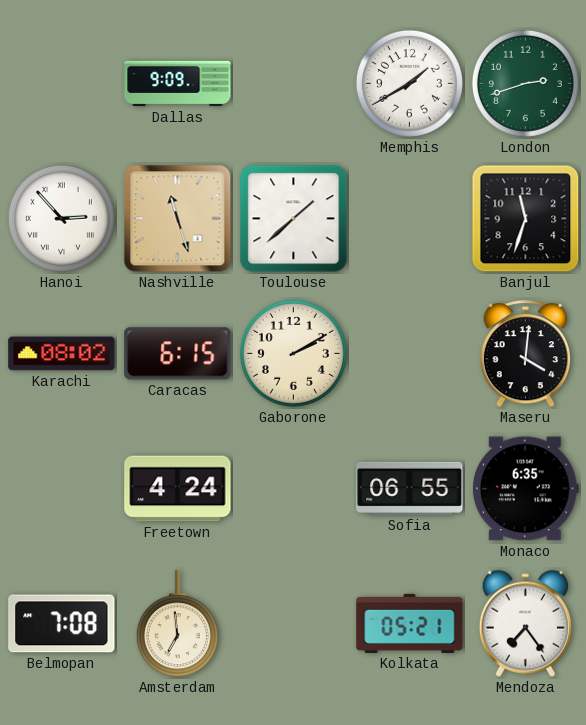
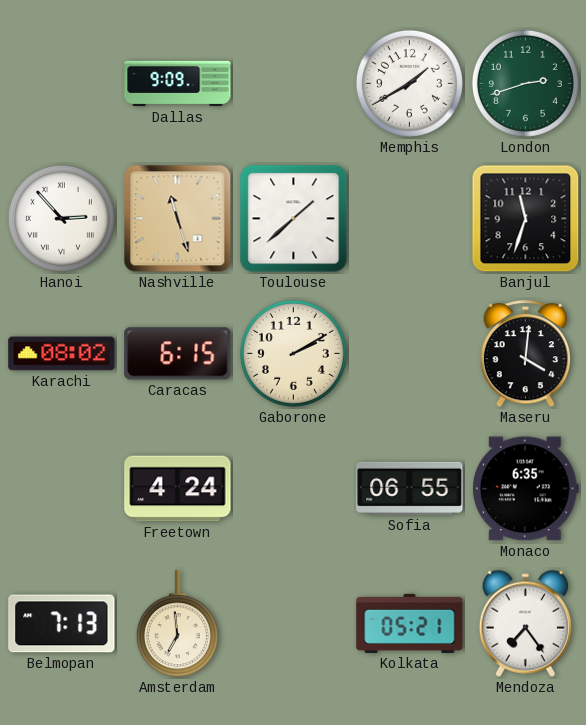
Belmopan: 7:08 -> 7:13 (62, 624)
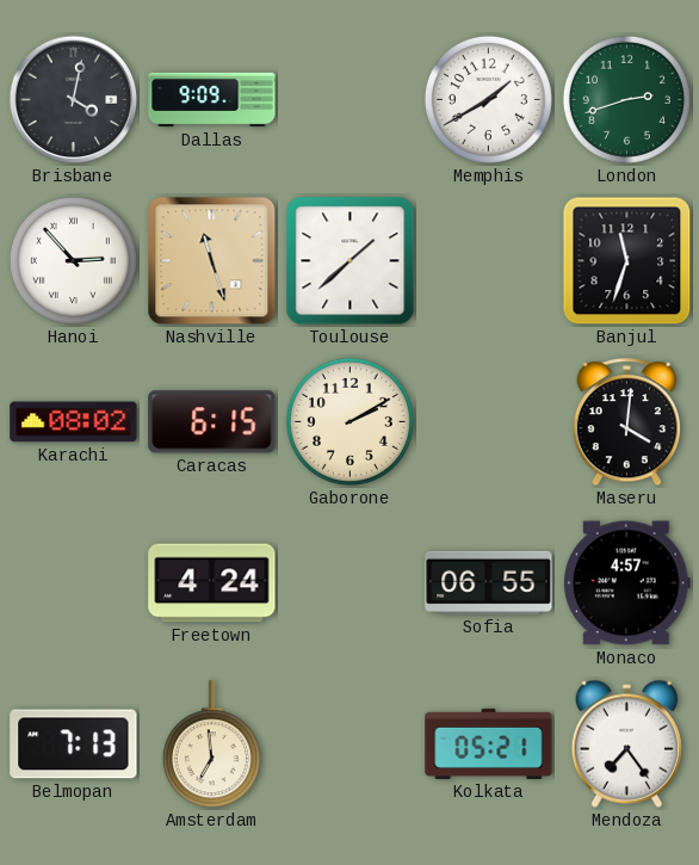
Brisbane: none -> 4:02 (74, 100)
Monaco: 6:35 -> 4:57 (626, 583)
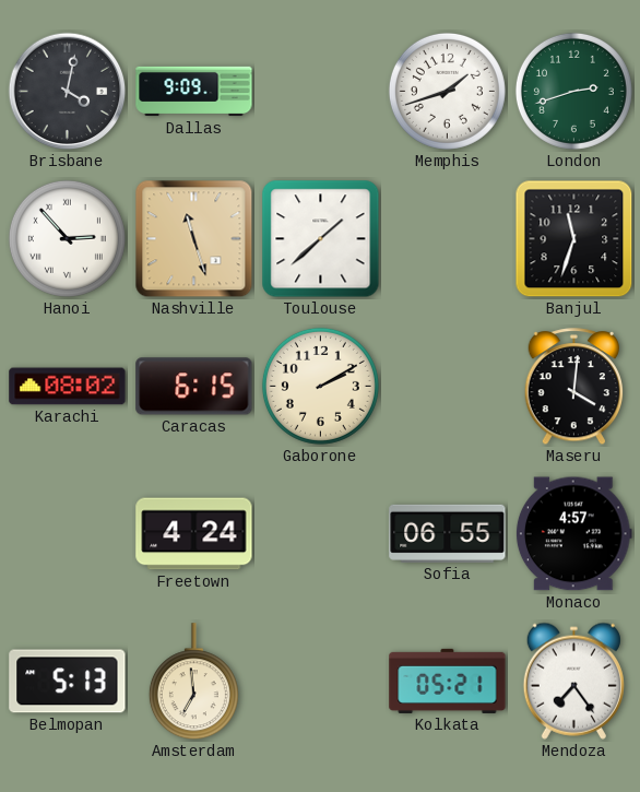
Memphis: 1:40 -> 1:42 (447, 91)
Belmopan: 7:13 -> 5:13 (68, 682)
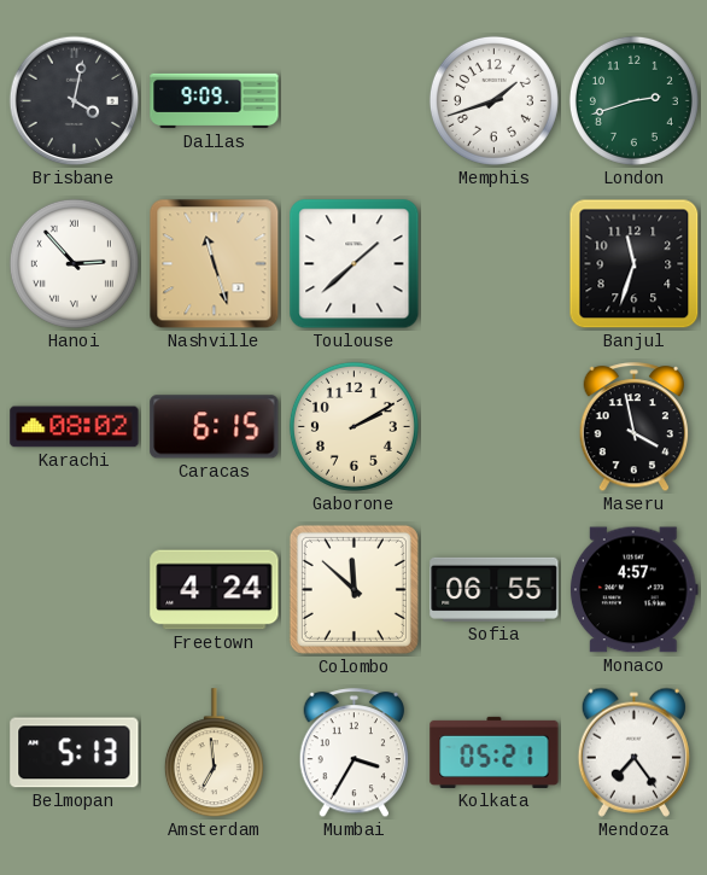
Maseru: 4:01 -> 3:58 (635, 427)
Colombo: none -> 11:52 (353, 589)
Mumbai: none -> 3:35 (355, 753)
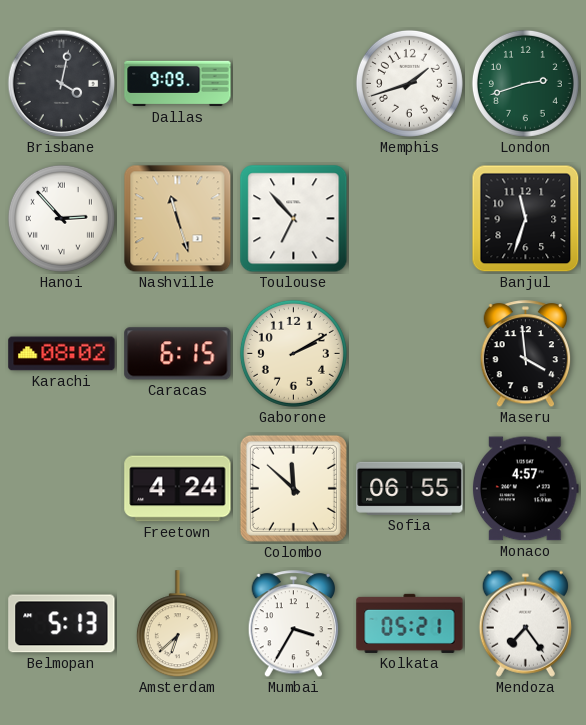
Toulouse: 1:38 -> 6:53 (294, 219)
Maseru: 3:58 -> 3:59 (526, 354)
Amsterdam: 6:59 -> 6:38 (177, 624)
